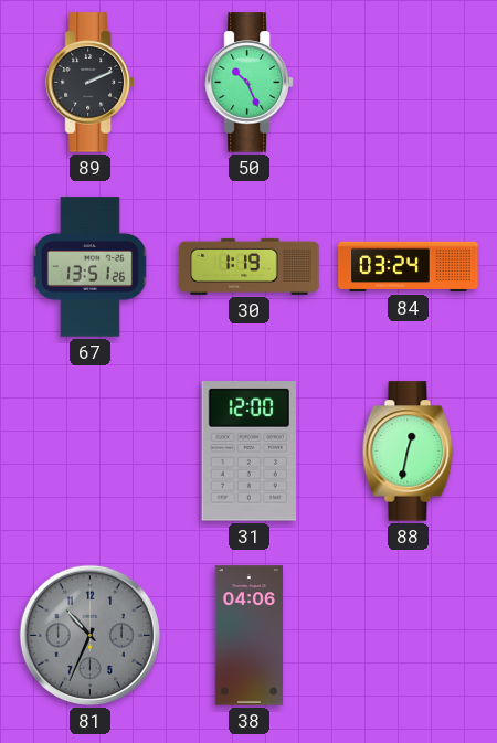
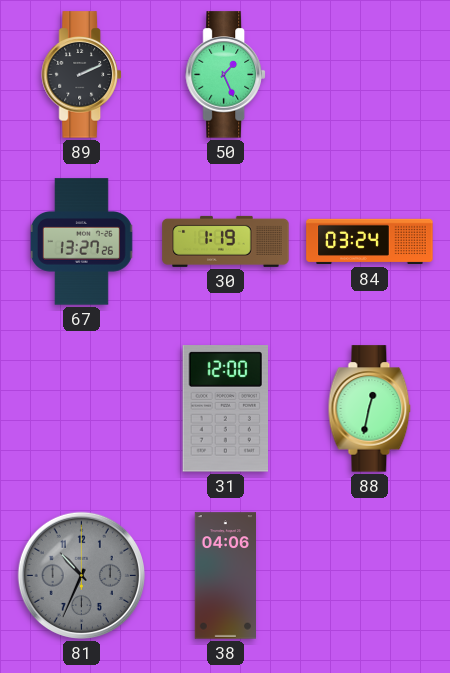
50: 10:26 -> 1:26 (226, 75)
67: 13:51 -> 13:27 (81, 242)
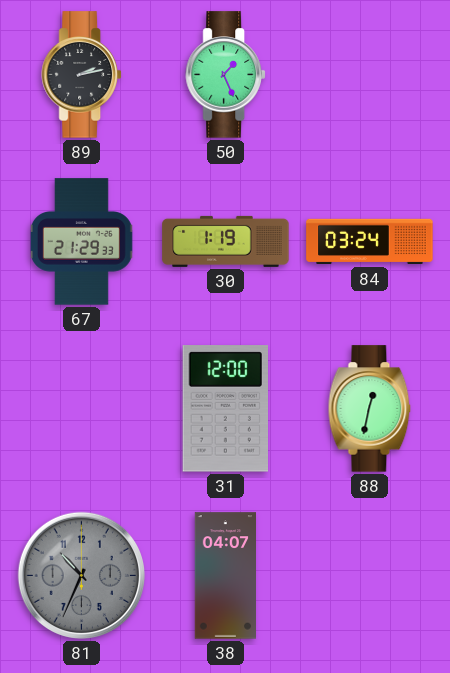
89: 2:11 -> 2:13 (82, 75)
67: 13:27 -> 21:29 (81, 242)
38: 04:06 -> 04:07 (225, 576)
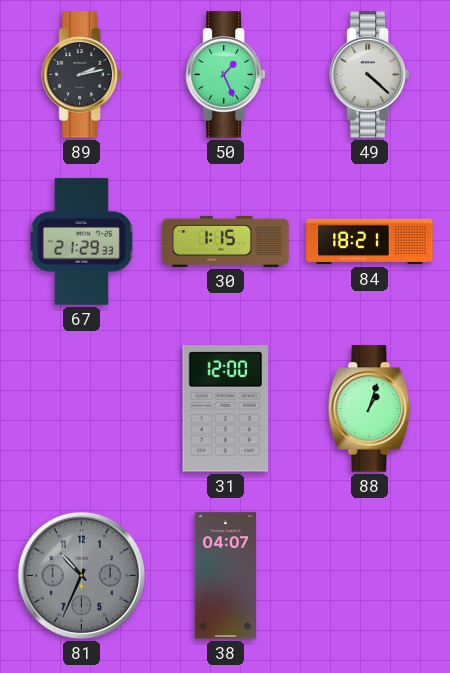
49: none -> 4:22 (370, 75)
30: 1:19 -> 1:15 (226, 241)
84: 03:24 -> 18:21 (370, 242)
88: 12:32 -> 1:03 (370, 409)
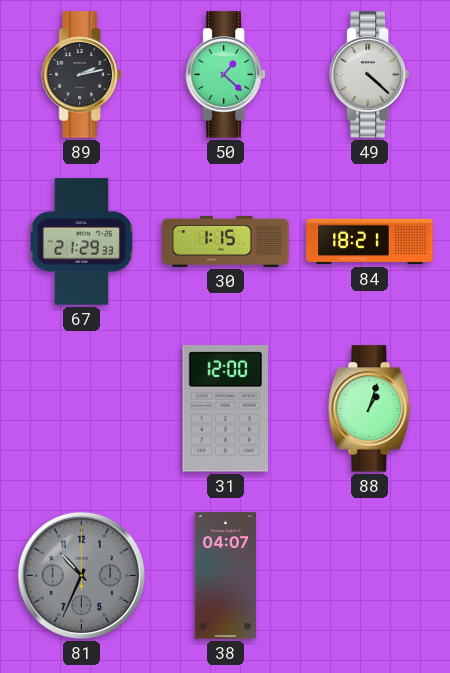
50: 1:26 -> 1:22 (226, 75)
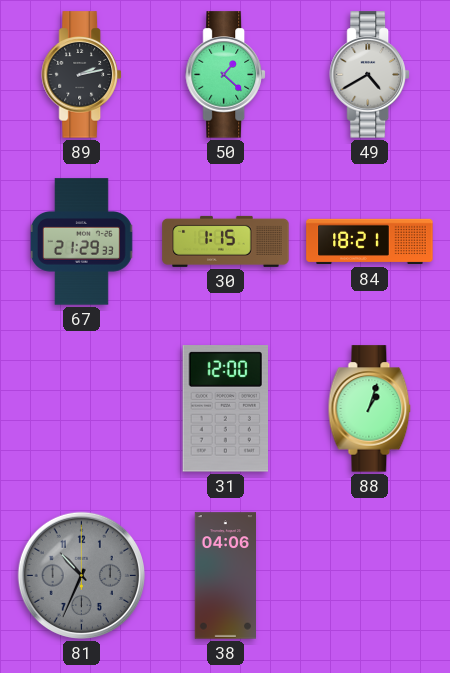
49: 4:22 -> 4:40 (370, 75)
38: 04:07 -> 04:06 (225, 576)
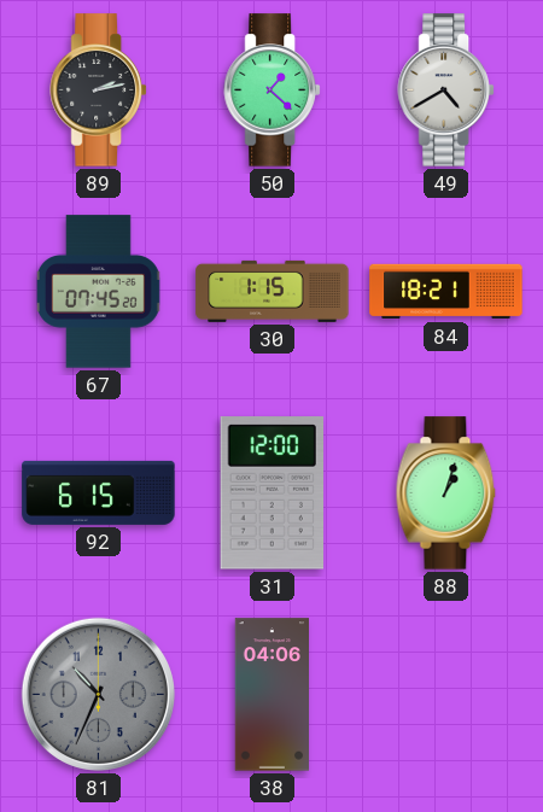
67: 21:29 -> 07:45 (98, 292)
92: none -> 6:15 (99, 492)
